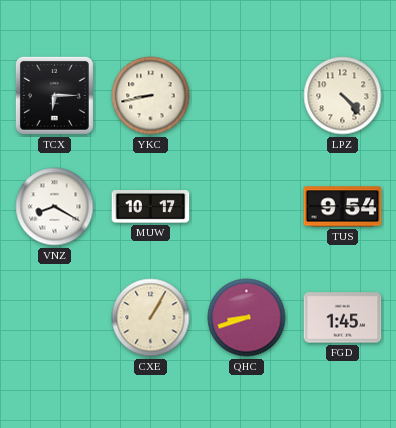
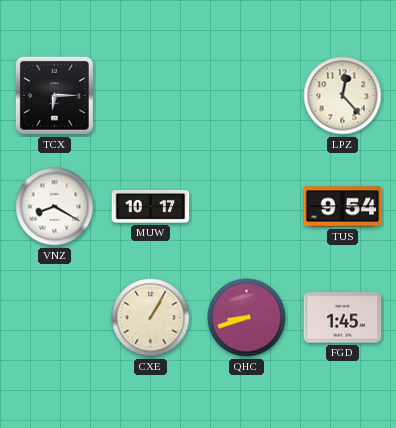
YKC: 8:43 -> none (151, 96)
LPZ: 4:23 -> 12:23 (343, 96)
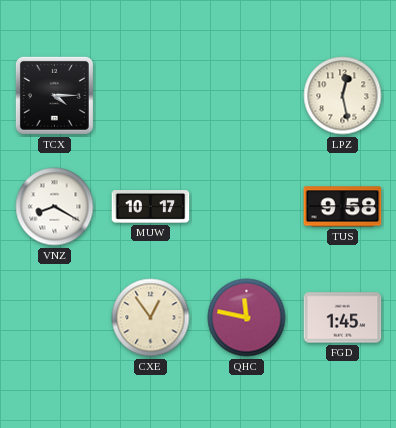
TCX: 6:15 -> 4:15 (54, 95)
LPZ: 12:23 -> 12:28 (343, 96)
TUS: 9:54 -> 9:58 (343, 207)
CXE: 1:05 -> 12:54 (151, 318)
QHC: 8:42 -> 11:47 (247, 318)
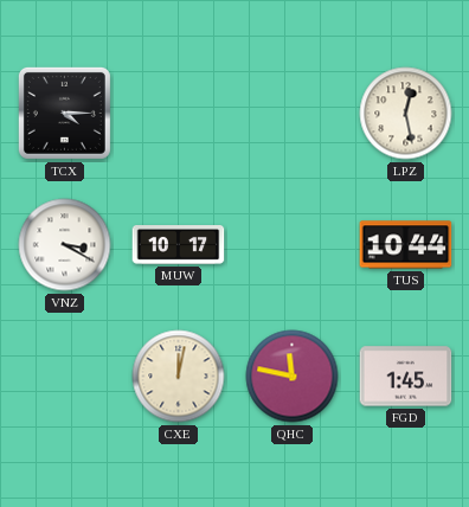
VNZ: 8:20 -> 3:20 (65, 245)
TUS: 9:58 -> 10:44 (406, 245)
CXE: 12:54 -> 12:02 (179, 377)
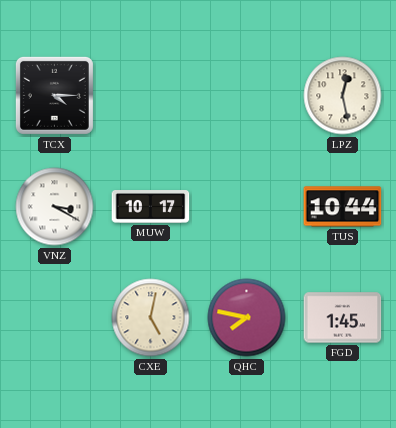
CXE: 12:02 -> 5:02 (151, 318)
QHC: 11:47 -> 7:47 (247, 318)
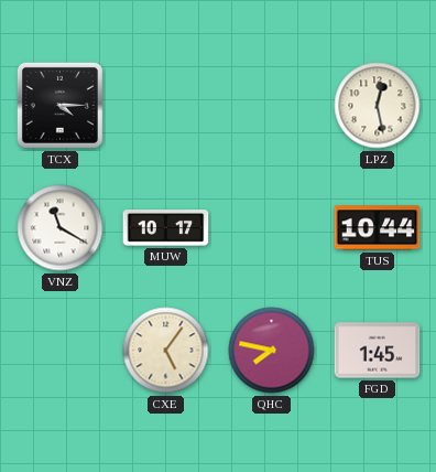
VNZ: 3:20 -> 11:20 (61, 228)
CXE: 5:02 -> 5:06 (166, 351)
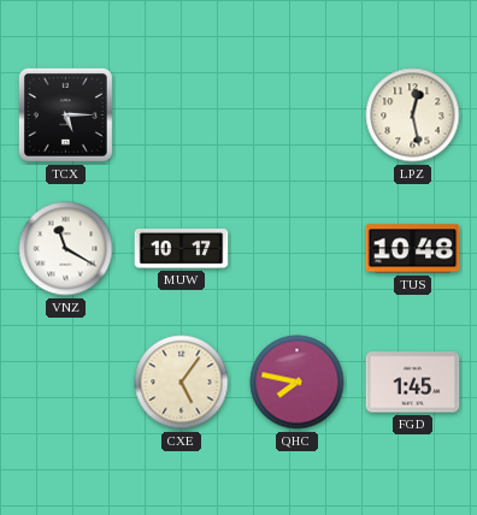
TCX: 4:15 -> 5:15 (65, 114)
TUS: 10:44 -> 10:48 (413, 249)
